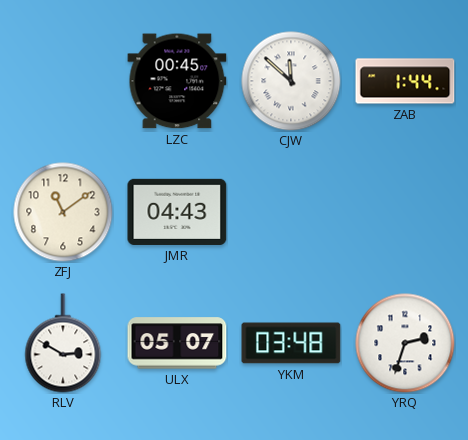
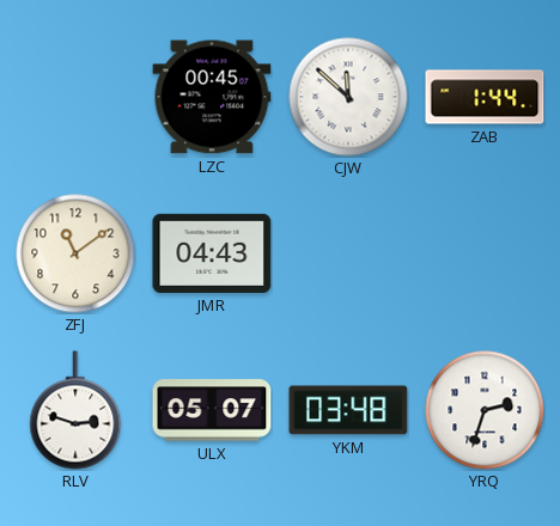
RLV: 2:50 -> 2:48 (75, 410)
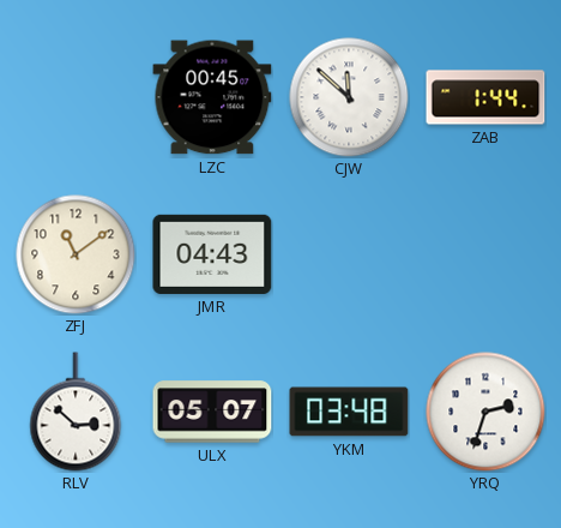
RLV: 2:48 -> 2:52 (76, 412)
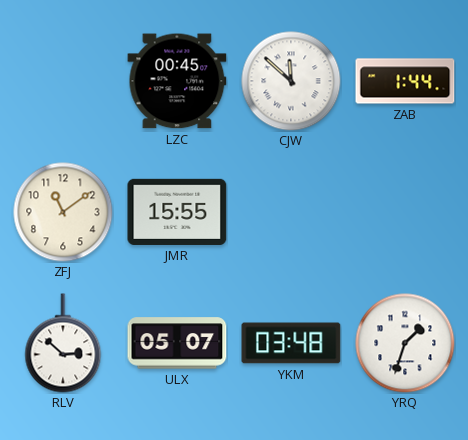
JMR: 04:43 -> 15:55 (177, 212)
YRQ: 2:33 -> 1:33 (405, 343)
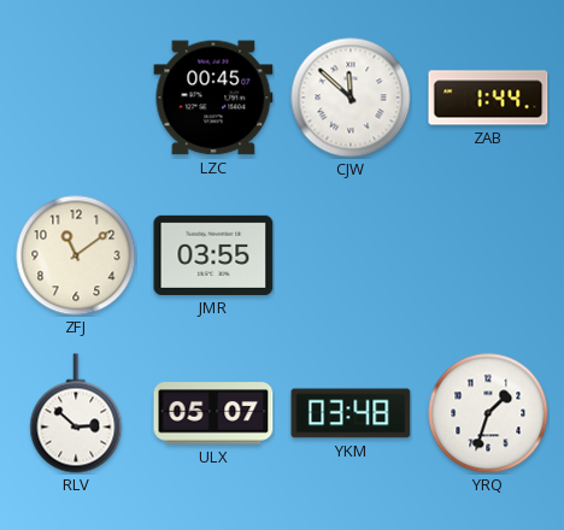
JMR: 15:55 -> 03:55 (213, 255)
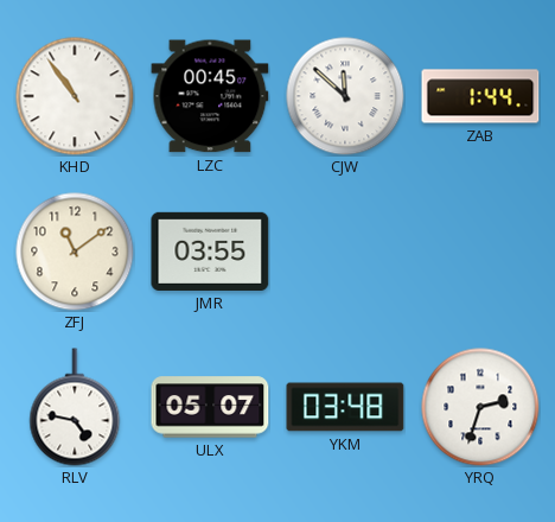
KHD: none -> 10:54 (75, 96)
RLV: 2:52 -> 4:47 (75, 407)
YRQ: 1:33 -> 2:33 (480, 407)
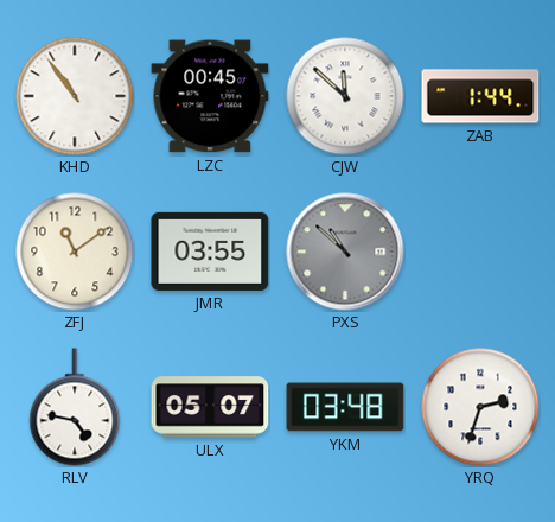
PXS: none -> 10:52 (345, 252)
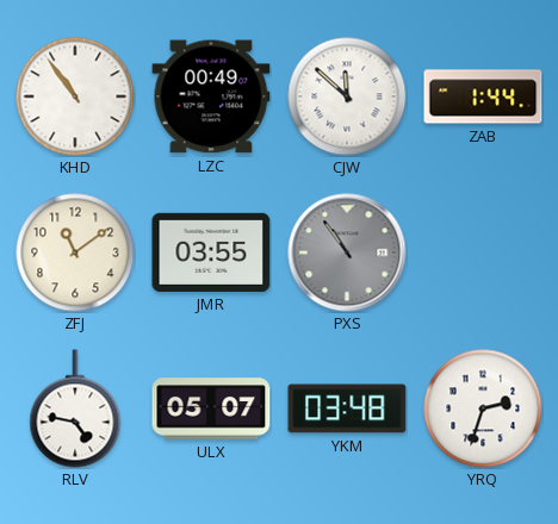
LZC: 00:45 -> 00:49 (211, 96)
PXS: 10:52 -> 10:54 (347, 252)
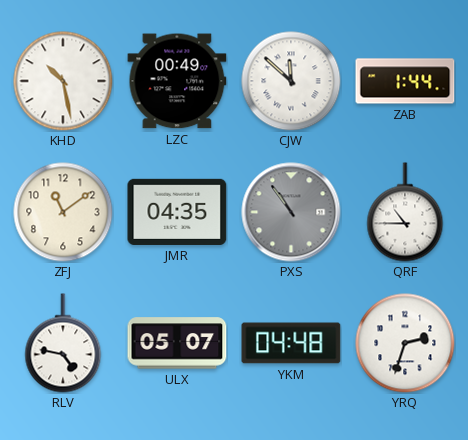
KHD: 10:54 -> 10:28 (63, 81)
JMR: 03:55 -> 04:35 (177, 212)
QRF: none -> 10:45 (405, 212)
YKM: 03:48 -> 04:48 (291, 343)
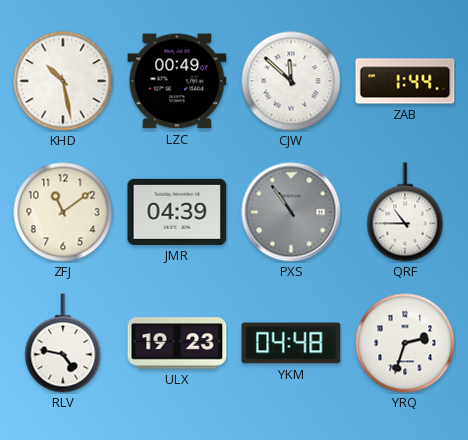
JMR: 04:35 -> 04:39 (177, 212)
ULX: 05:07 -> 19:23 (177, 343)
